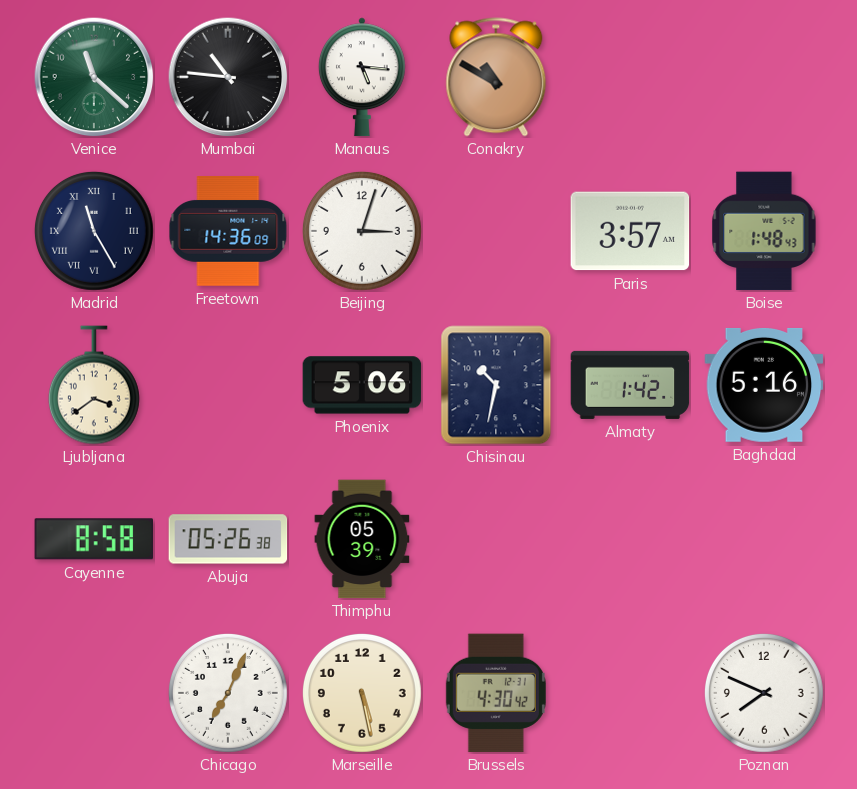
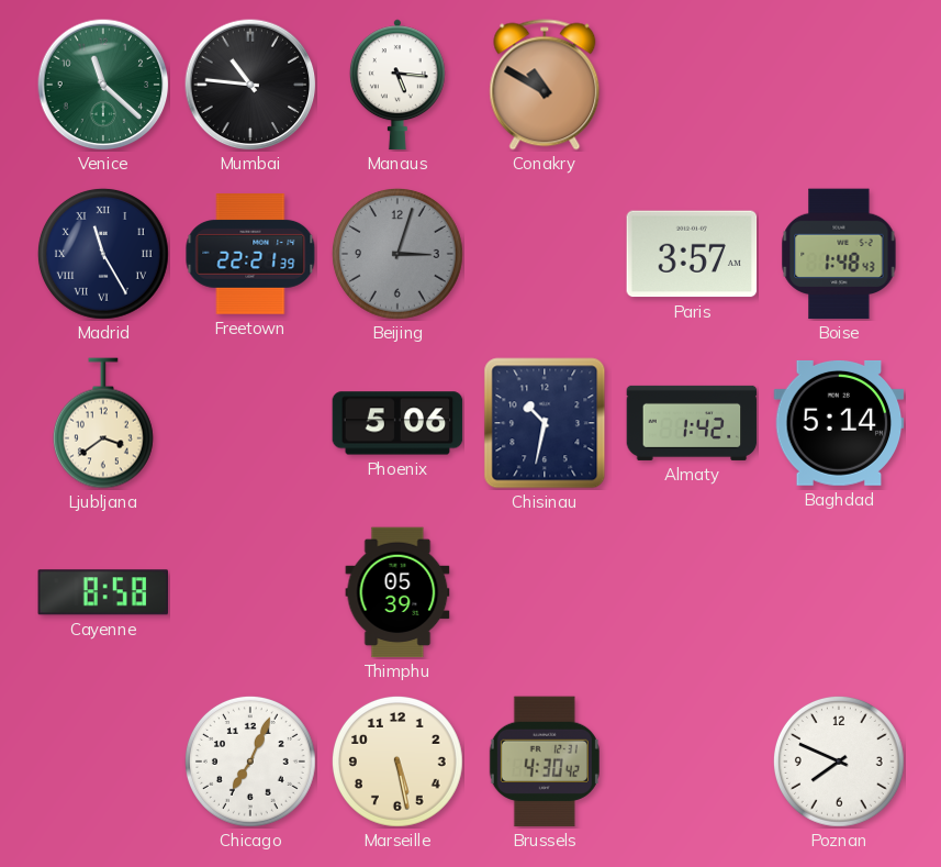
Freetown: 14:36 -> 22:21 (250, 254)
Beijing dial: white -> grey (397, 254)
Baghdad: 5:16 -> 5:14 (839, 423)
Abuja: 05:26 -> none (228, 539)
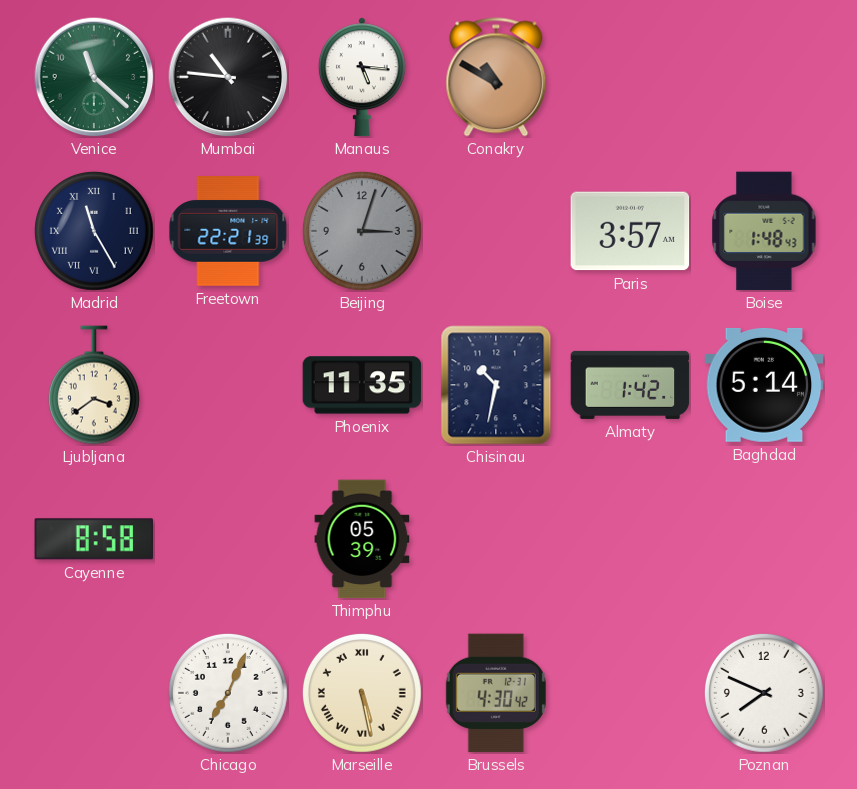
Phoenix: 5:06 -> 11:35 (362, 385)
Marseille numerals: Arabic -> Roman (362, 693)
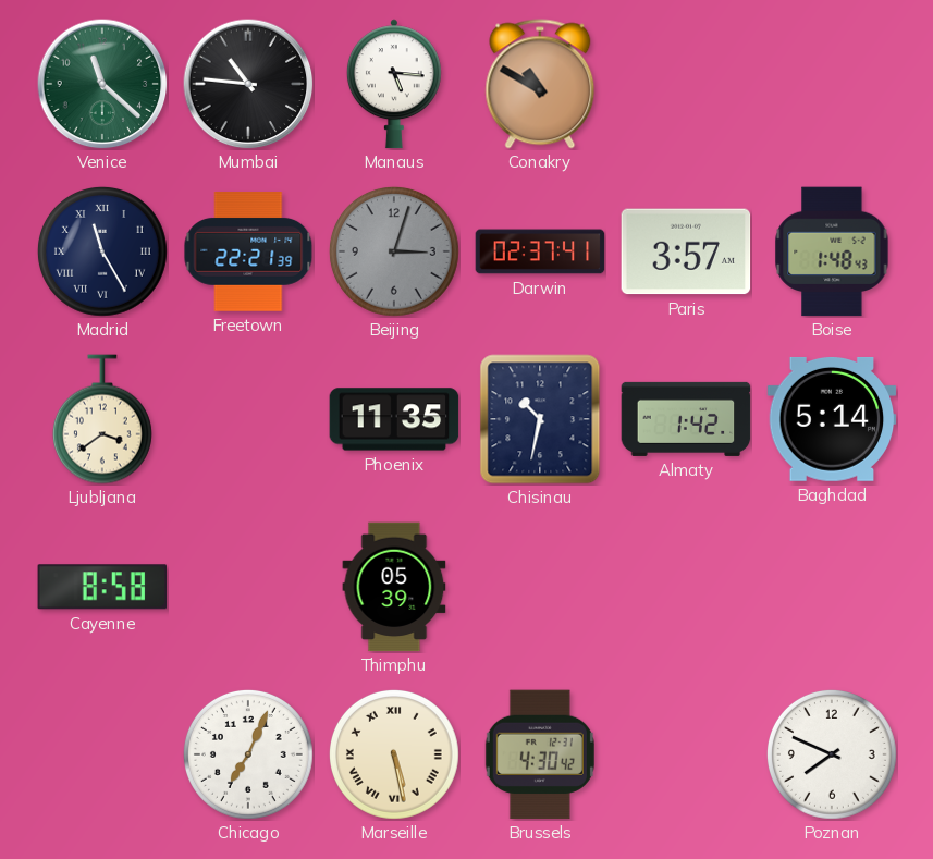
Darwin: none -> 02:37 (540, 251)
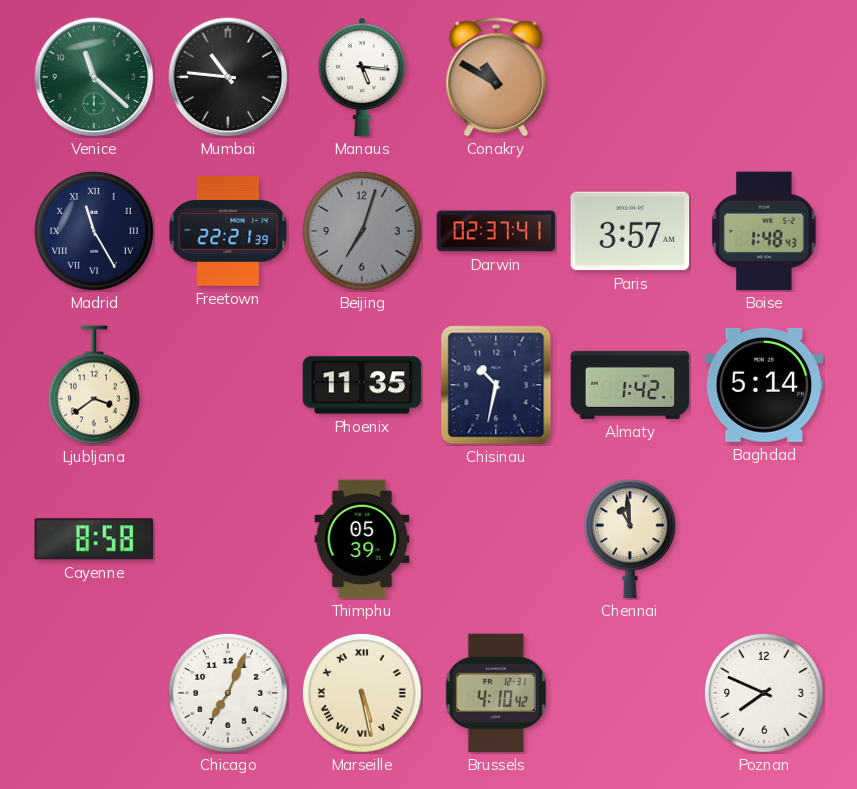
Beijing: 3:03 -> 7:03 (362, 231)
Chennai: none -> 10:59 (630, 539)
Brussels: 4:30 -> 4:10 (496, 693)
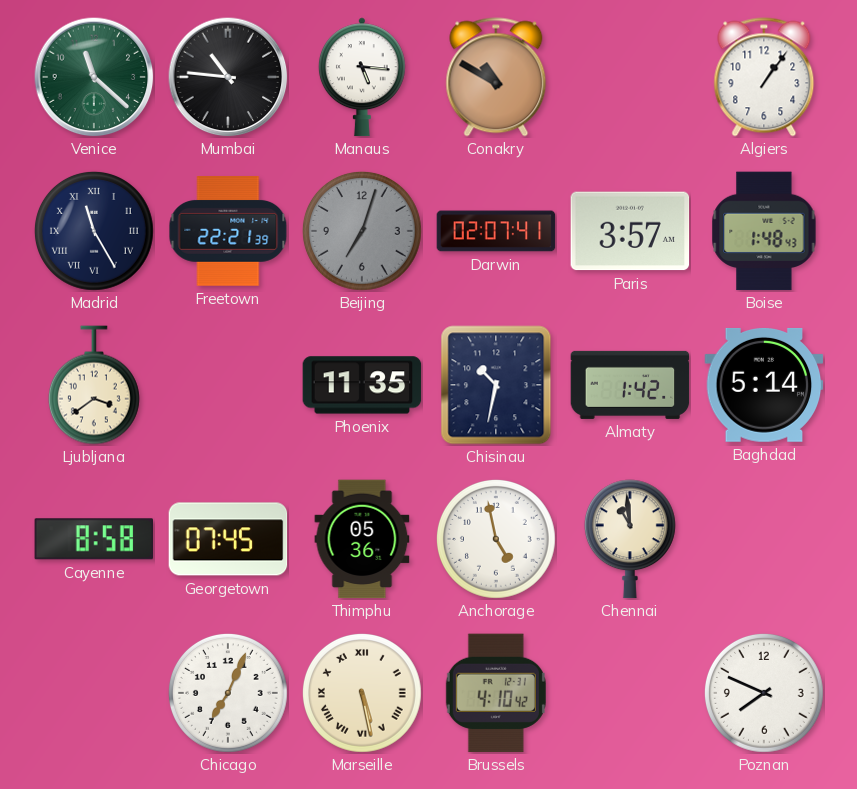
Algiers: none -> 1:06 (764, 77)
Darwin: 02:37 -> 02:07 (496, 231)
Georgetown: none -> 07:45 (228, 539)
Thimphu: 05:39 -> 05:36 (362, 539)
Anchorage: none -> 4:58 (496, 539)
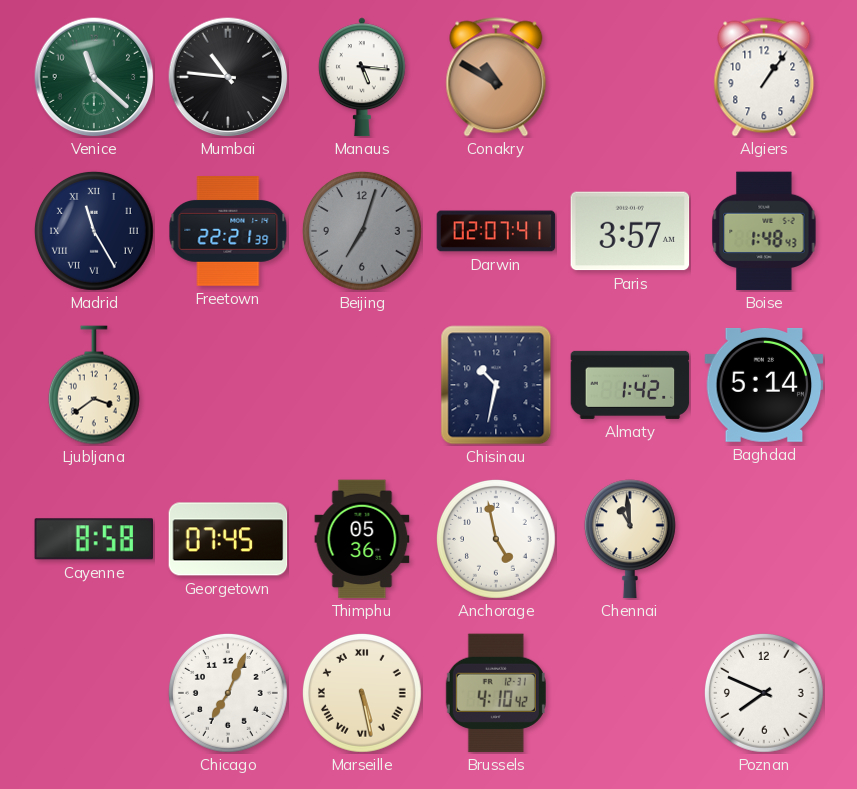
Phoenix: 11:35 -> none (362, 385)
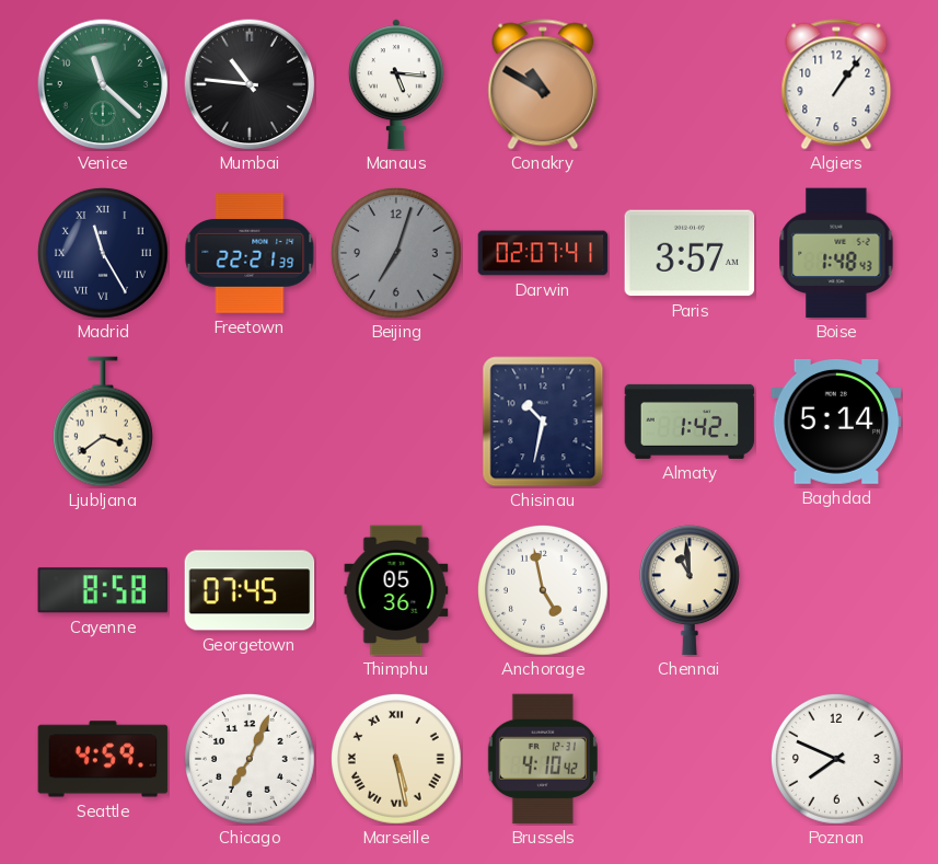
Seattle: none -> 4:59 (103, 759)
